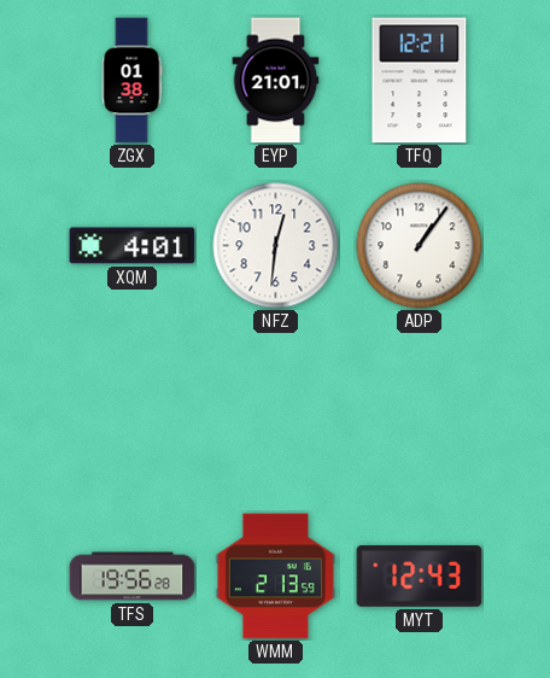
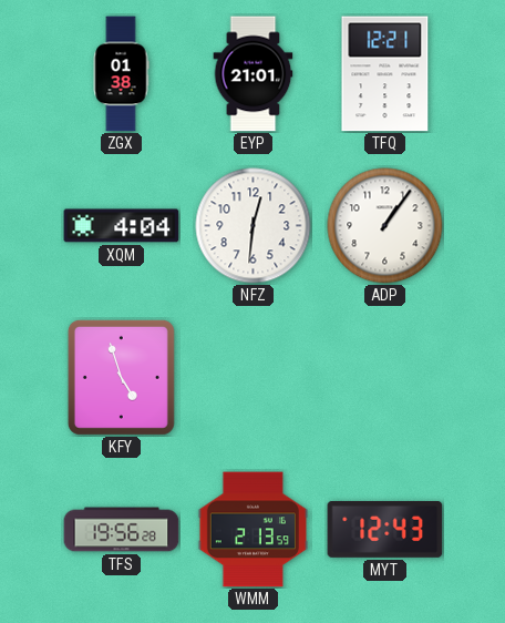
XQM: 4:01 -> 4:04 (122, 226)
KFY: none -> 4:57 (121, 377)
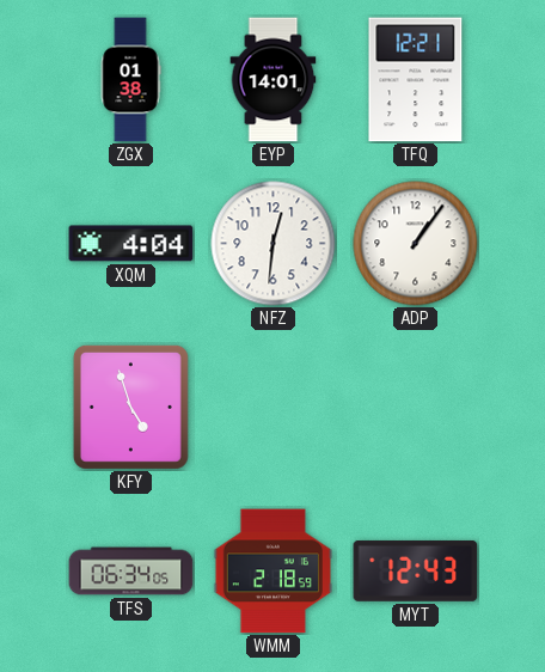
EYP: 21:01 -> 14:01 (274, 80)
TFS: 19:56 -> 06:34 (131, 572)
WMM: 2:13 -> 2:18 (272, 572)
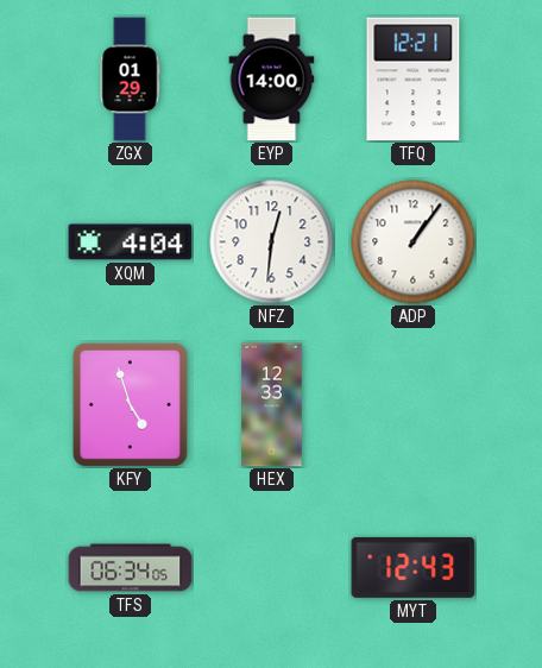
ZGX: 01:38 -> 01:29 (130, 80)
EYP: 14:01 -> 14:00 (272, 80)
HEX: none -> 12:33 (272, 405)
WMM: 2:18 -> none (272, 572)
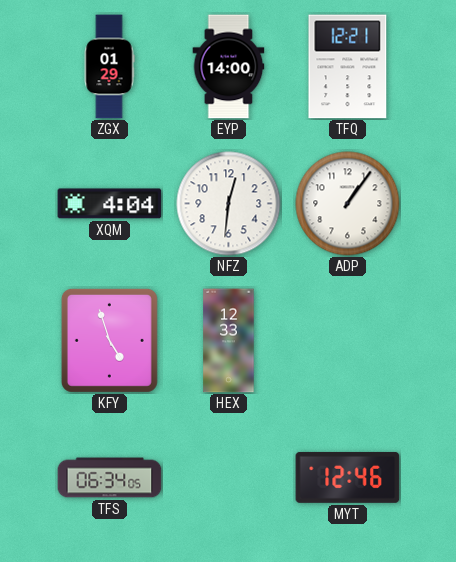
MYT: 12:43 -> 12:46 (348, 477)
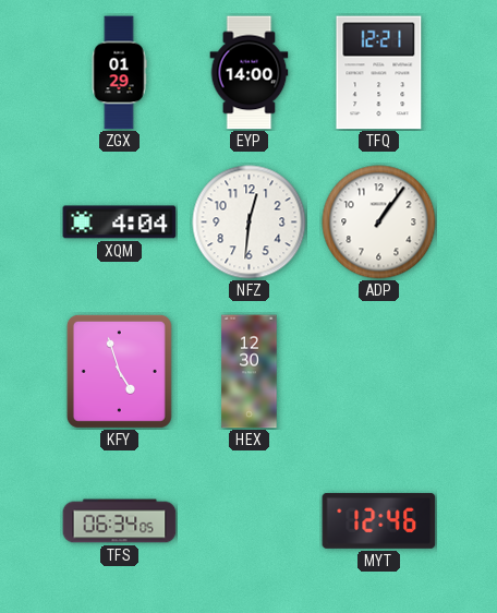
HEX: 12:33 -> 12:30 (250, 372)
